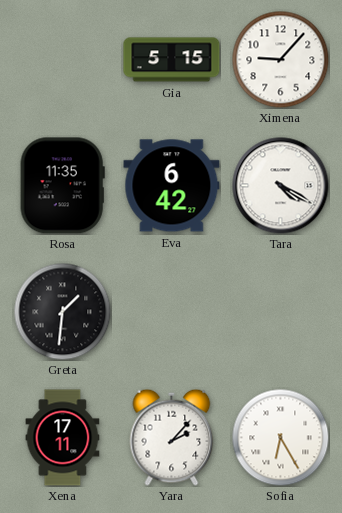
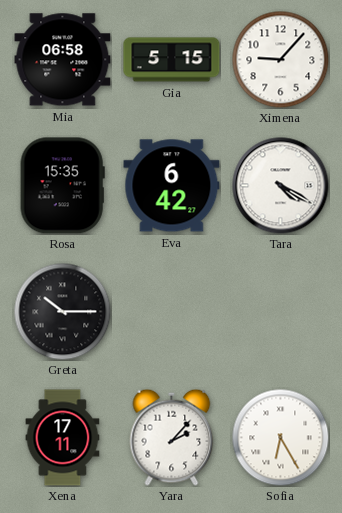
Mia: none -> 06:58 (63, 60)
Rosa: 11:35 -> 15:35 (62, 186)
Greta: 1:31 -> 10:15 (62, 311)
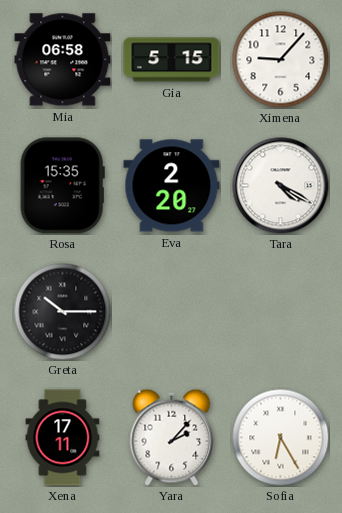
Eva: 6:42 -> 2:20 (172, 186)
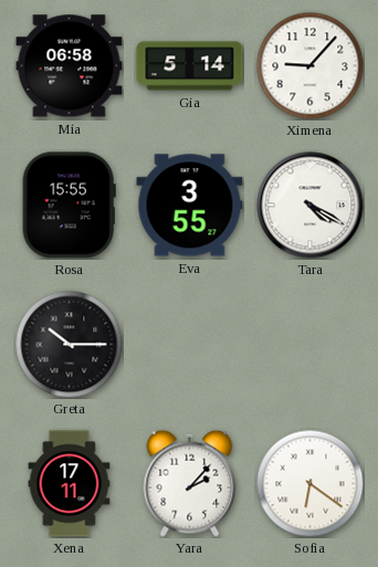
Gia: 5:15 -> 5:14 (190, 66)
Rosa: 15:35 -> 15:55 (69, 206)
Eva: 2:20 -> 3:55 (190, 206)
Sofia: 6:25 -> 6:21 (309, 483)
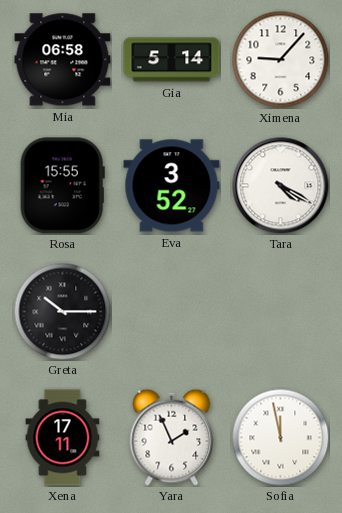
Eva: 3:55 -> 3:52 (172, 186)
Yara: 2:07 -> 1:56 (172, 437)
Sofia: 6:21 -> 11:58 (280, 437)
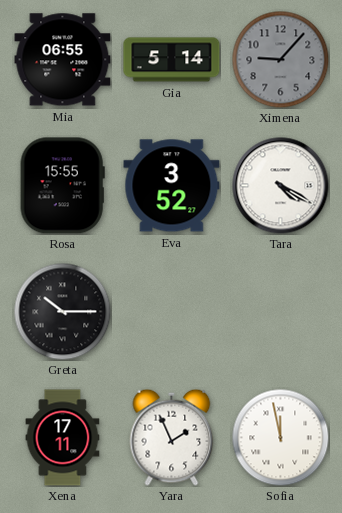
Mia: 06:58 -> 06:55 (63, 60)
Ximena dial: white -> grey (280, 59)
